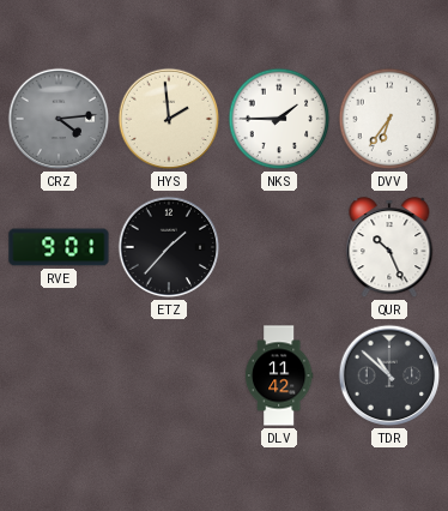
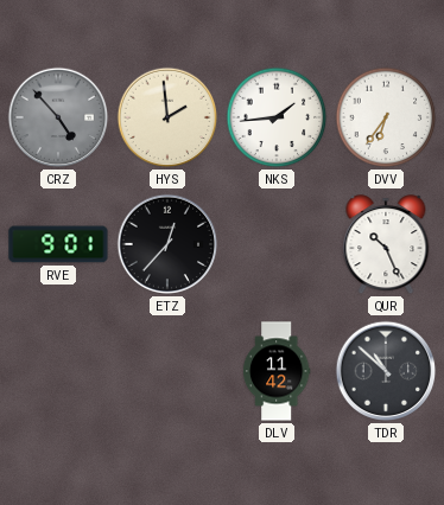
CRZ: 4:14 -> 4:53 (58, 117)
NKS: 1:45 -> 1:44 (277, 117)
ETZ: 1:37 -> 12:37 (167, 244)
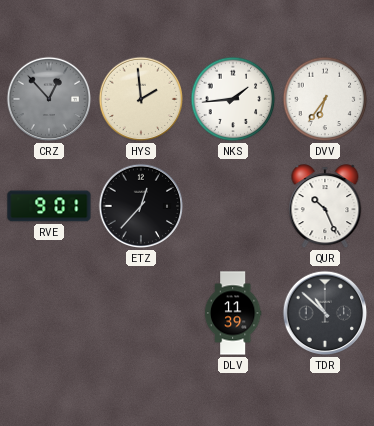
CRZ: 4:53 -> 12:53 (49, 99)
DLV: 11:42 -> 11:39 (233, 313)
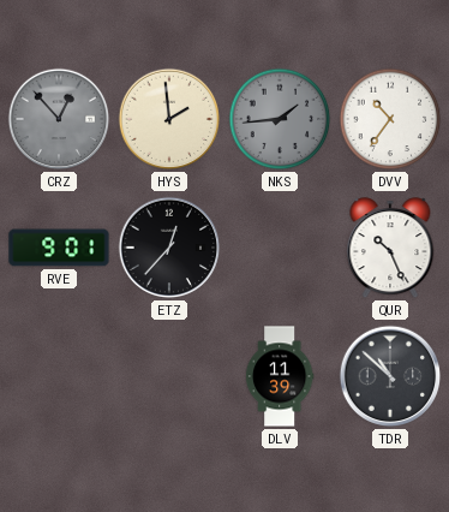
NKS dial: white -> grey (280, 119)
DVV: 6:36 -> 10:36 (390, 119)
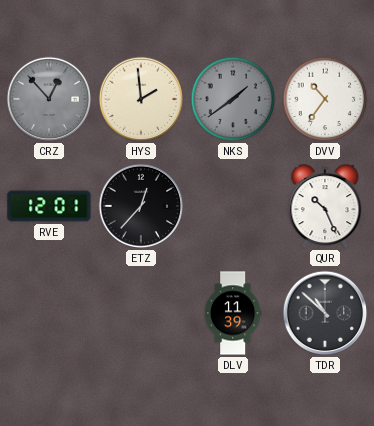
NKS: 1:44 -> 1:39 (233, 99)
RVE: 9:01 -> 12:01 (49, 206)
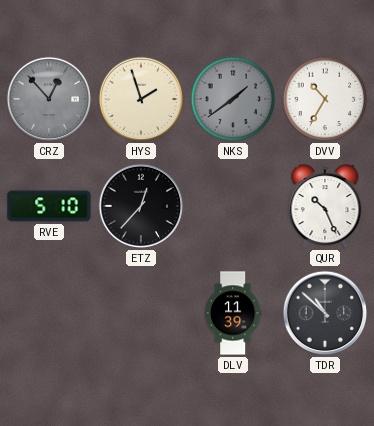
HYS: 1:59 -> 1:57 (141, 99)
DVV: 10:36 -> 10:35 (325, 99)
RVE: 12:01 -> 5:10 (49, 206)
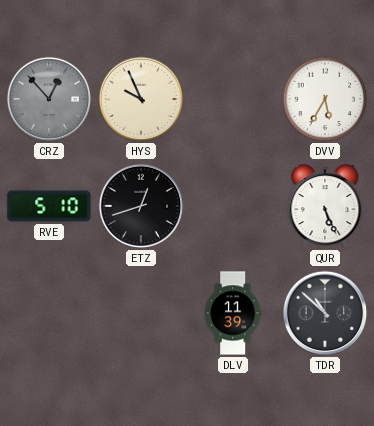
HYS: 1:57 -> 9:56 (141, 99)
NKS: 1:39 -> none (233, 99)
DVV: 10:35 -> 5:35 (325, 99)
ETZ: 12:37 -> 12:42 (141, 206)
QUR: 10:26 -> 5:26 (325, 207)
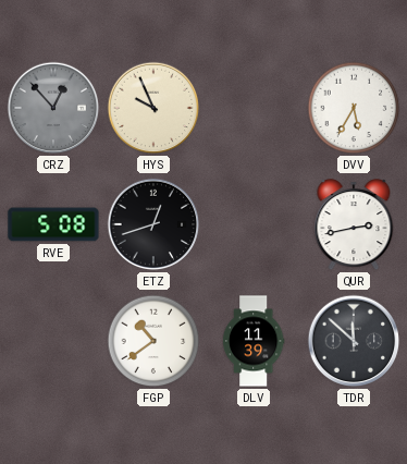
RVE: 5:10 -> 5:08 (53, 224)
QUR: 5:26 -> 2:43 (354, 225)
FGP: none -> 10:39 (153, 341)
TDR: 10:52 -> 11:52 (354, 341)
